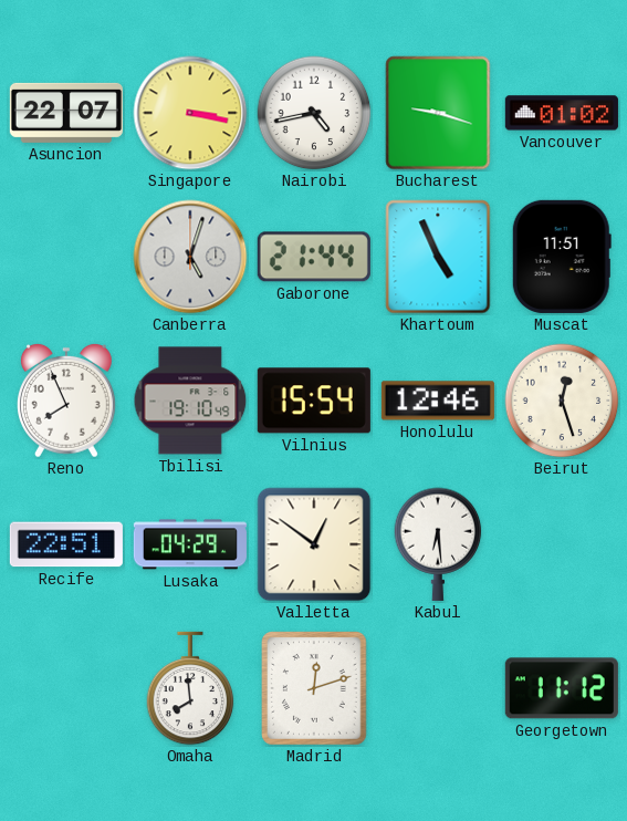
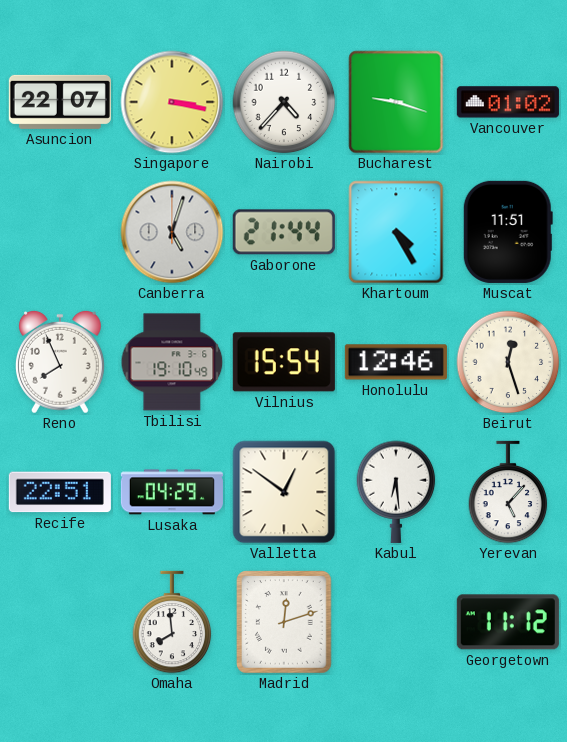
Nairobi: 4:43 -> 4:37 (284, 102)
Khartoum: 4:56 -> 4:25 (396, 232)
Yerevan: none -> 5:07 (508, 492)
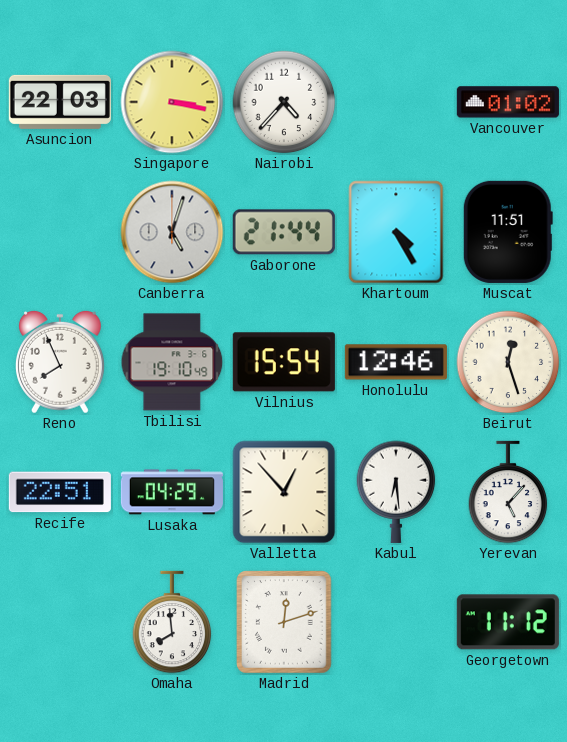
Asuncion: 22:07 -> 22:03 (60, 102)
Bucharest: 9:18 -> none (396, 102)
Valletta: 12:51 -> 12:53 (284, 492)
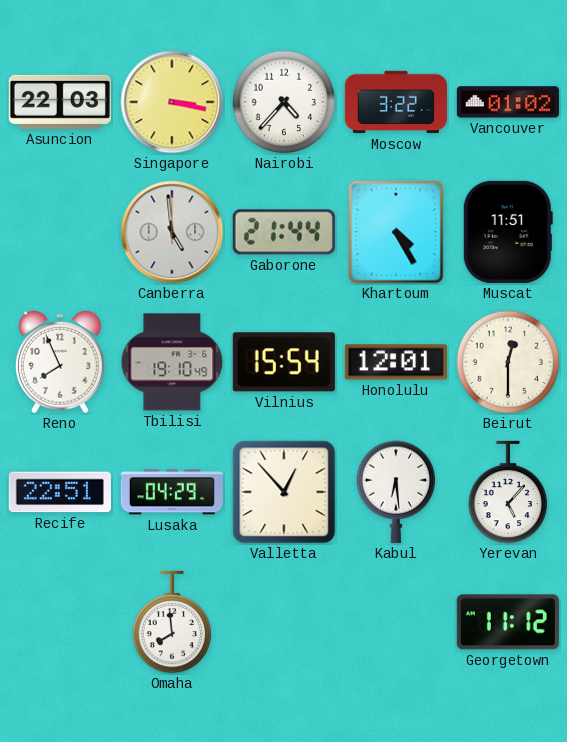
Moscow: none -> 3:22 (396, 102)
Canberra: 5:03 -> 4:59 (172, 232)
Honolulu: 12:46 -> 12:01 (396, 362)
Beirut: 12:27 -> 12:30 (508, 362)
Madrid: 12:12 -> none (285, 622)
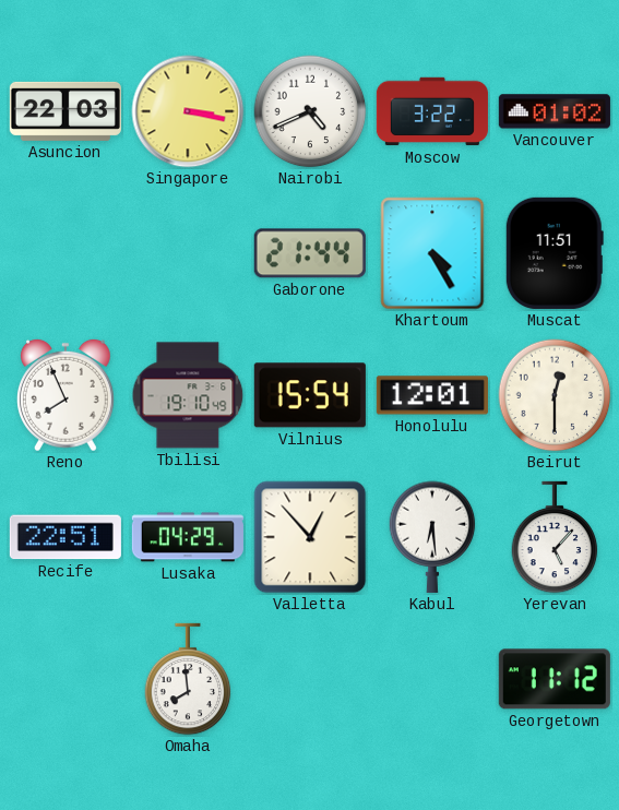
Nairobi: 4:37 -> 4:41 (310, 111)
Canberra: 4:59 -> none (172, 232)
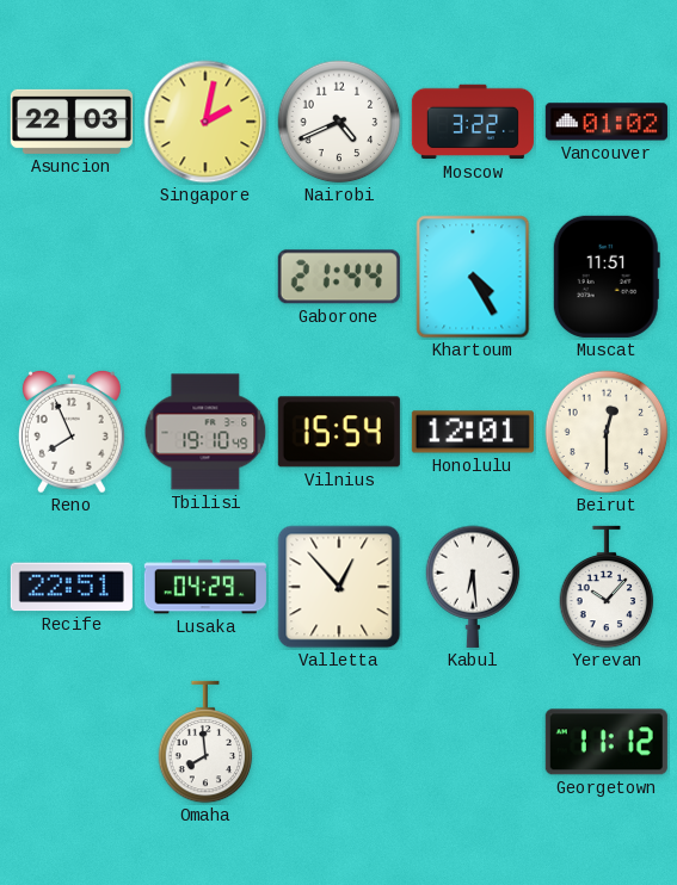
Singapore: 3:17 -> 2:02 (205, 122)
Yerevan: 5:07 -> 10:07 (607, 587)
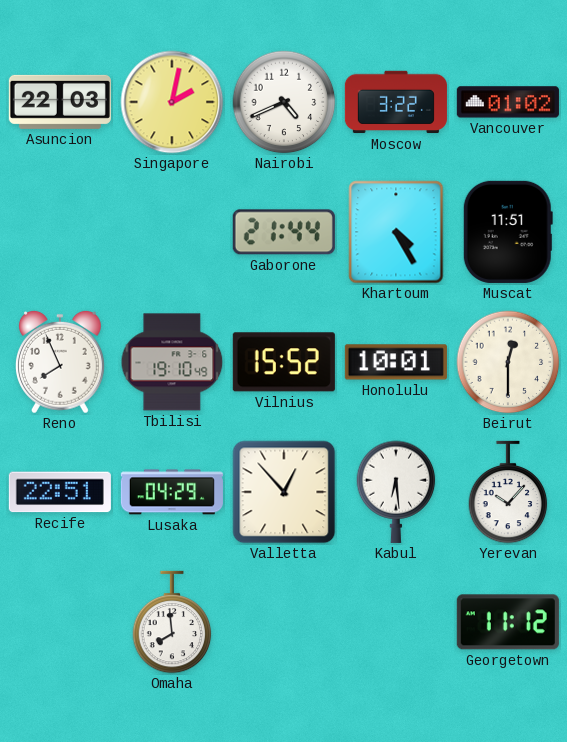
Vilnius: 15:54 -> 15:52 (284, 362)
Honolulu: 12:01 -> 10:01 (396, 362)
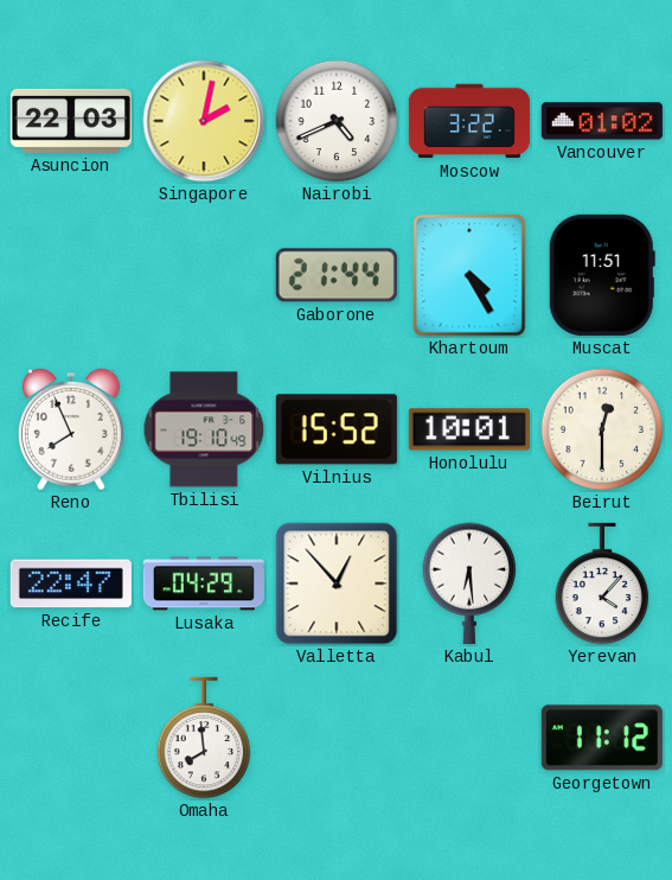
Recife: 22:51 -> 22:47 (71, 584)
Yerevan: 10:07 -> 4:07 (602, 584)
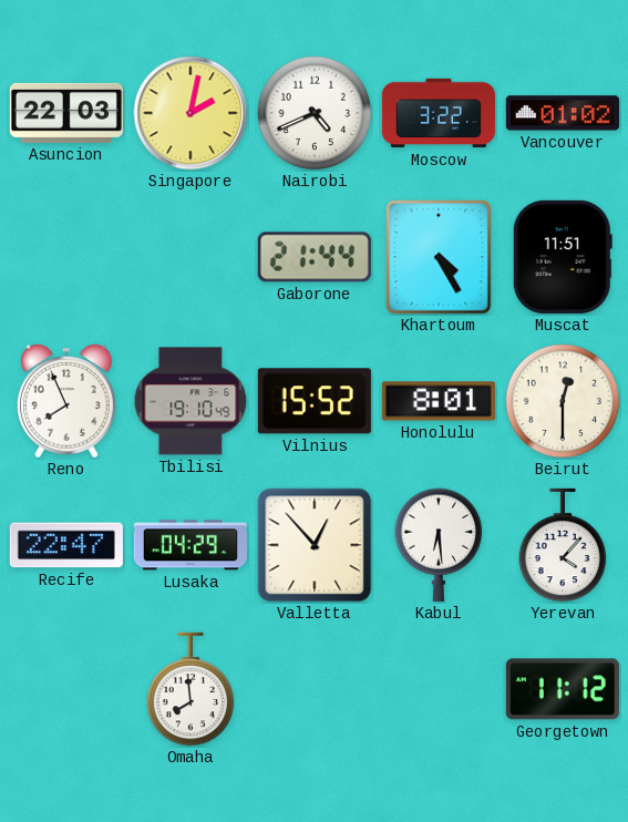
Honolulu: 10:01 -> 8:01 (439, 401)
